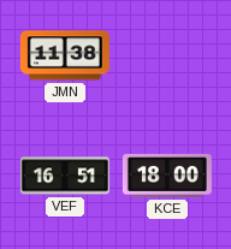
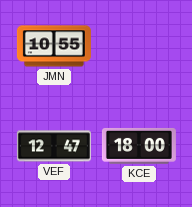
JMN: 11:38 -> 10:55 (54, 46)
VEF: 16:51 -> 12:47 (54, 146)
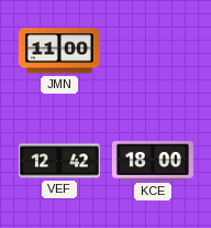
JMN: 10:55 -> 11:00 (59, 51)
VEF: 12:47 -> 12:42 (59, 161)
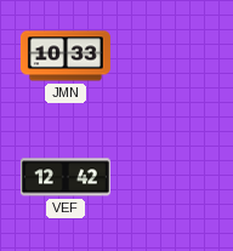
JMN: 11:00 -> 10:33 (66, 56)
KCE: 18:00 -> none (153, 161)
